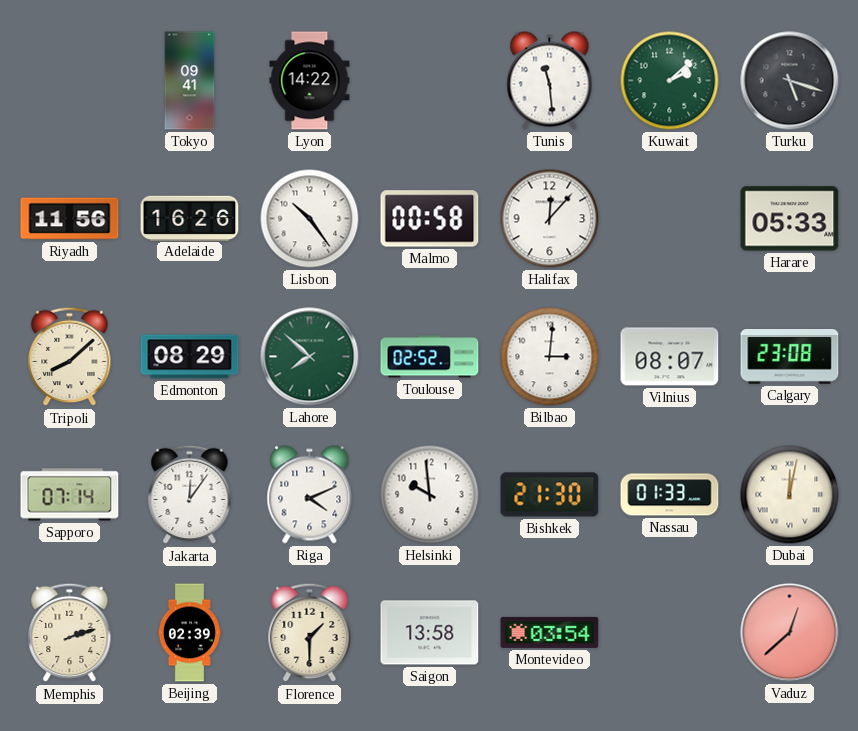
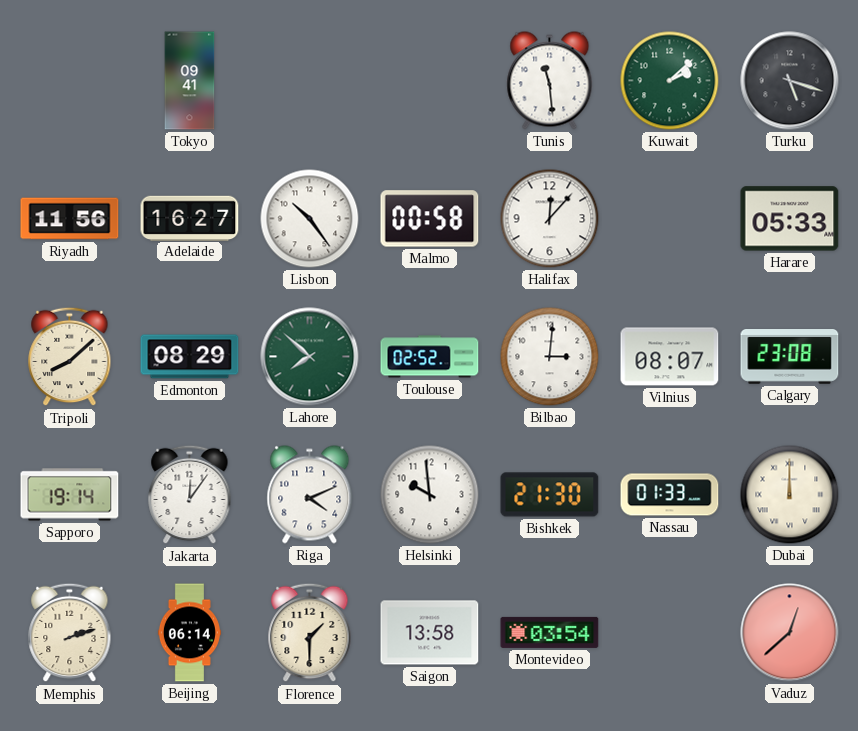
Lyon: 14:22 -> none (310, 81)
Adelaide: 16:26 -> 16:27 (190, 218)
Sapporo: 07:14 -> 19:14 (70, 495)
Dubai: 12:02 -> 12:00 (790, 495)
Beijing: 02:39 -> 06:14 (189, 633)
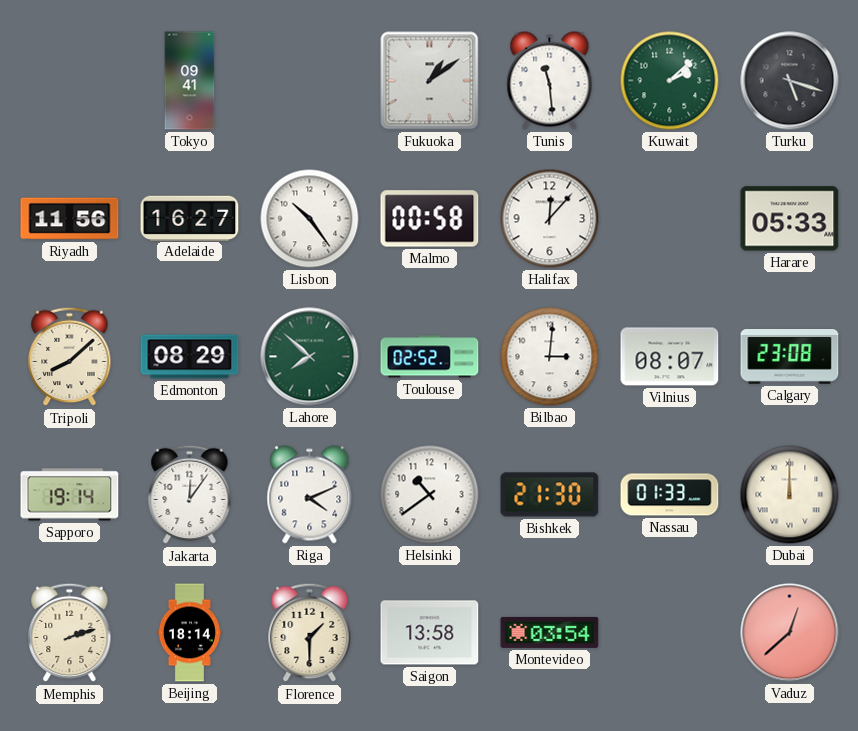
Fukuoka: none -> 1:09 (430, 81)
Helsinki: 9:59 -> 10:39 (430, 495)
Beijing: 06:14 -> 18:14 (189, 633)
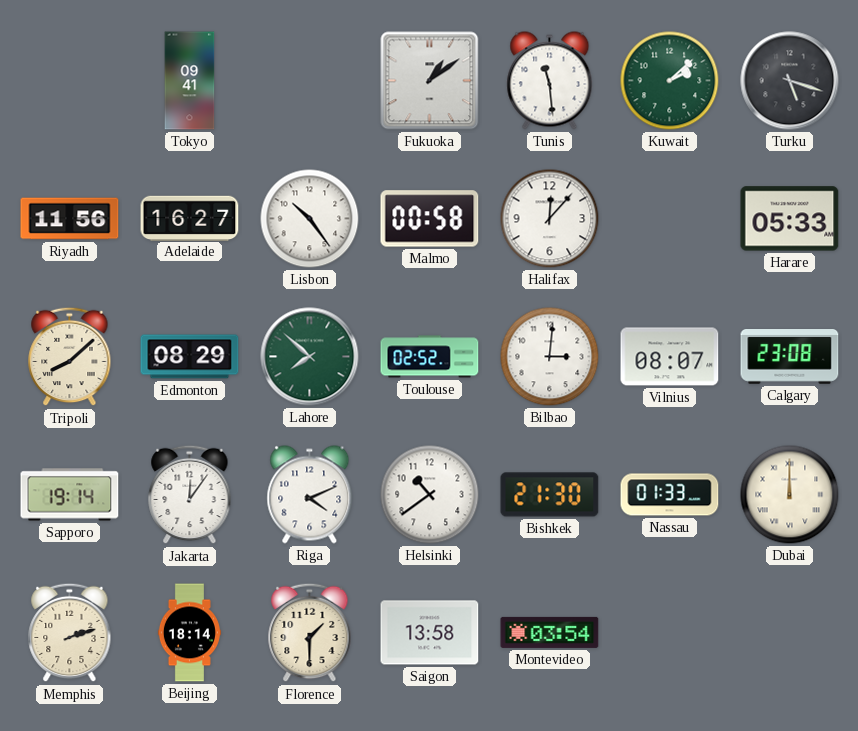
Vaduz: 12:38 -> none (790, 633)
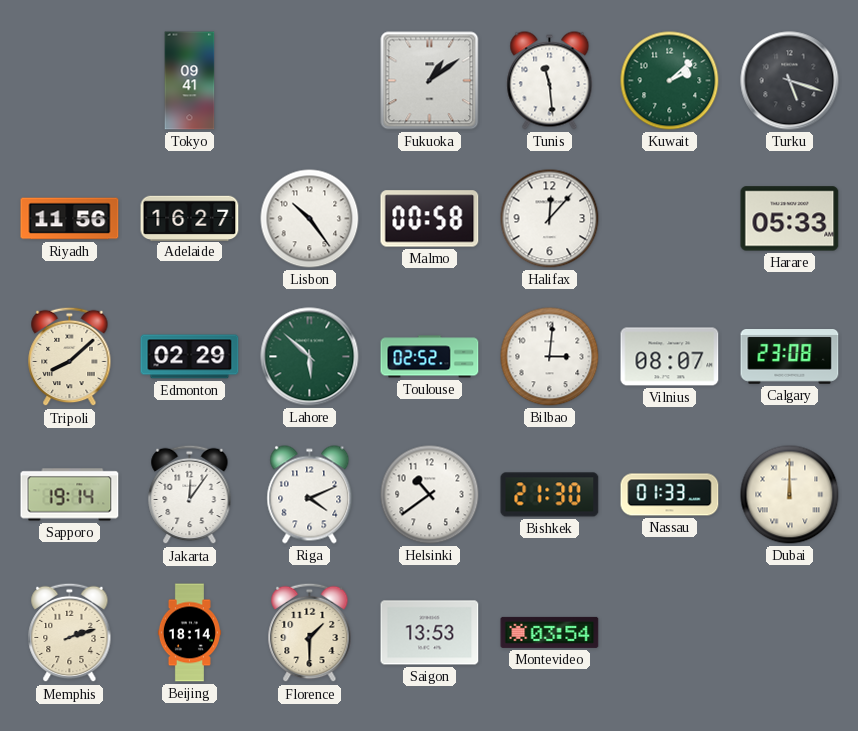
Edmonton: 08:29 -> 02:29 (190, 357)
Lahore: 7:52 -> 5:52 (310, 357)
Saigon: 13:58 -> 13:53 (430, 633)
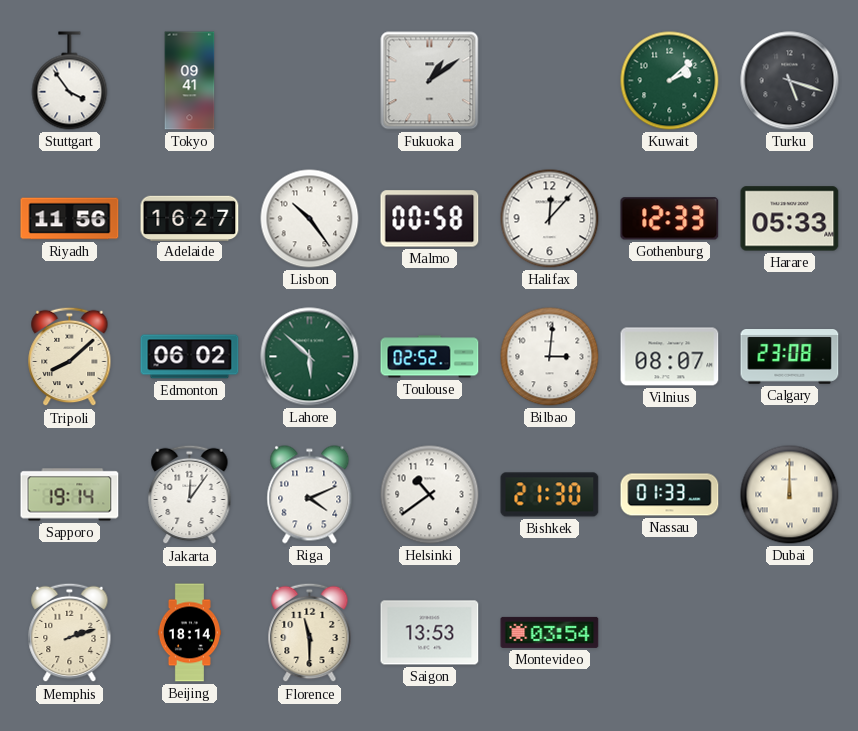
Stuttgart: none -> 3:54 (70, 81)
Tunis: 11:29 -> none (550, 81)
Gothenburg: none -> 12:33 (670, 219)
Edmonton: 02:29 -> 06:02 (190, 357)
Florence: 1:30 -> 11:30 (310, 633)
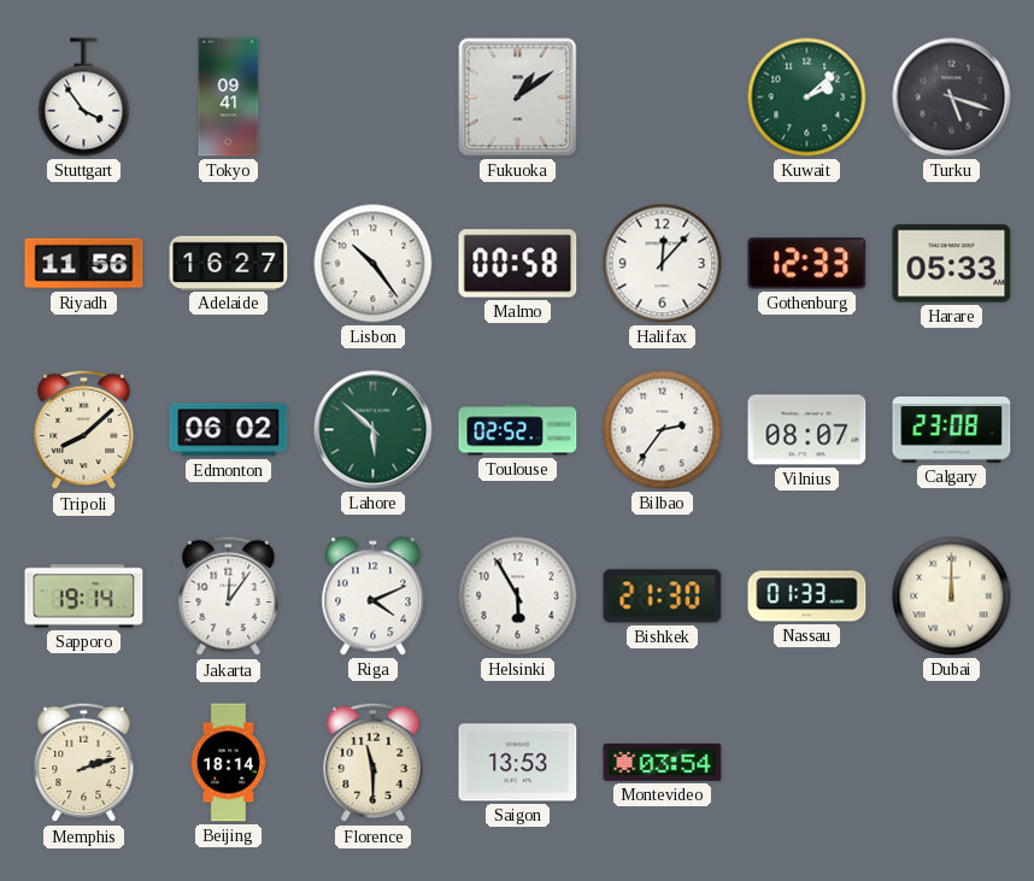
Bilbao: 3:01 -> 2:36 (663, 430)
Helsinki: 10:39 -> 5:55 (518, 597)
